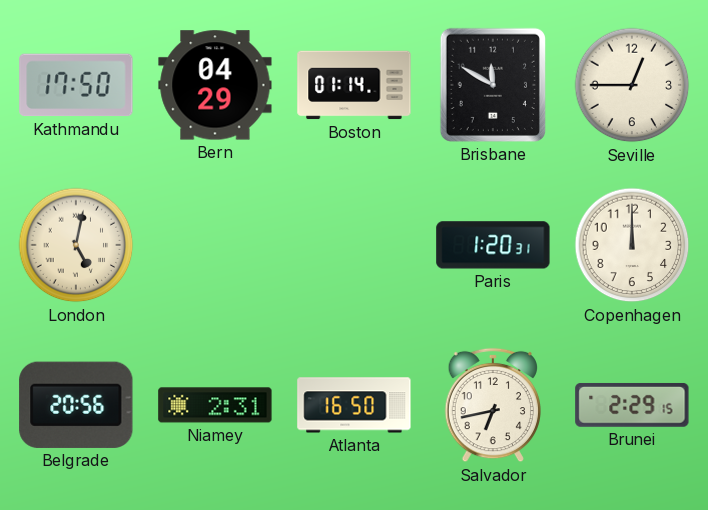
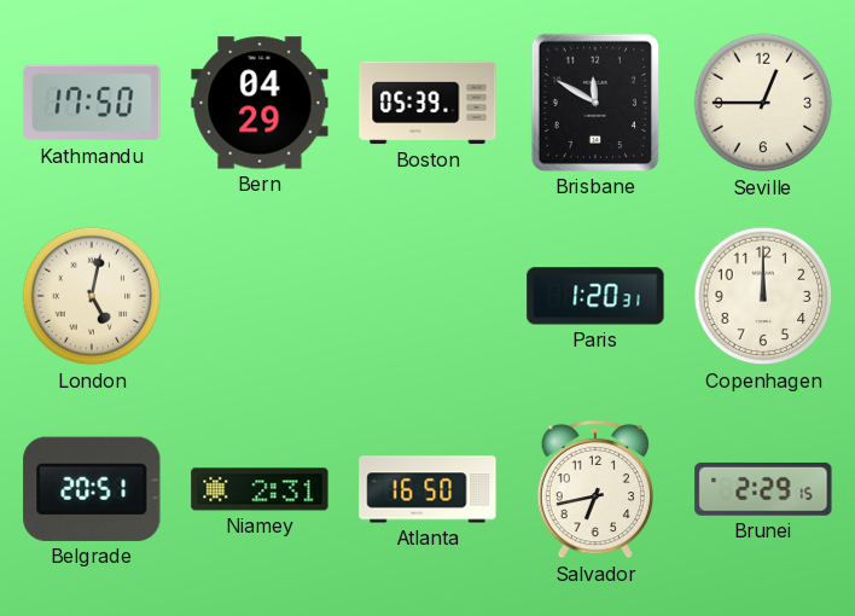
Boston: 01:14 -> 05:39 (427, 103)
Belgrade: 20:56 -> 20:51 (92, 489)
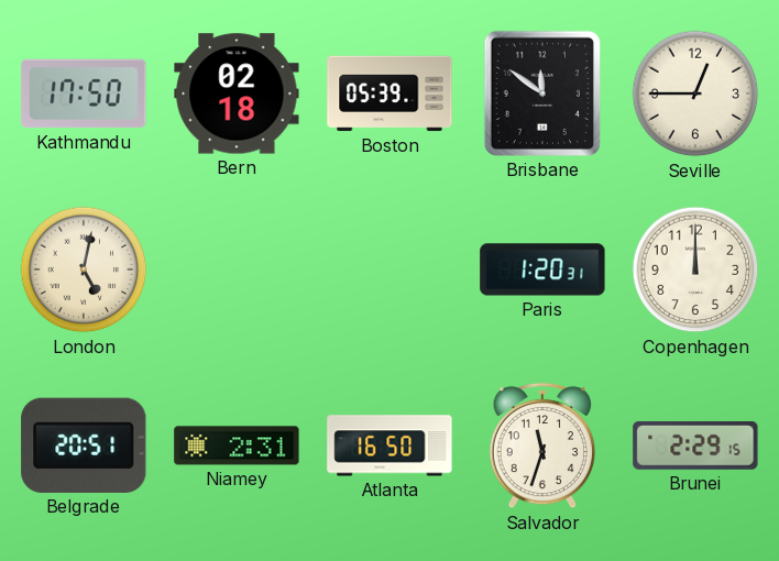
Bern: 04:29 -> 02:18 (237, 94)
Brisbane: 11:50 -> 11:51 (542, 94)
Salvador: 6:43 -> 11:33 (541, 446)
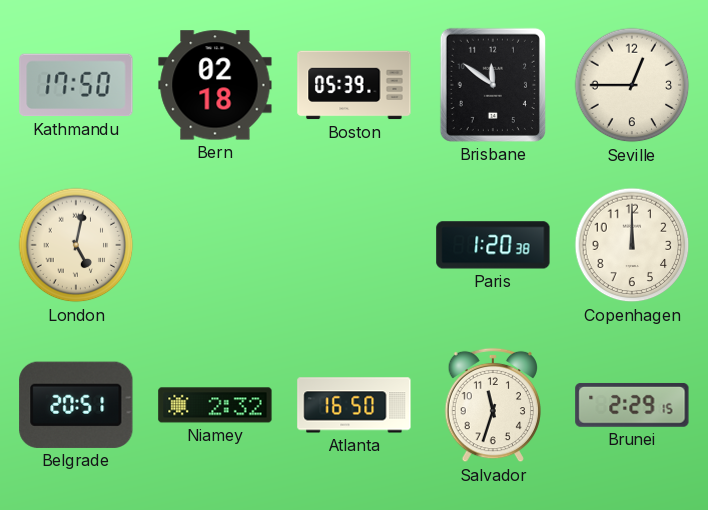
Paris: 1:20:31 -> 1:20:38 (493, 245)
Niamey: 2:31 -> 2:32 (215, 405)
